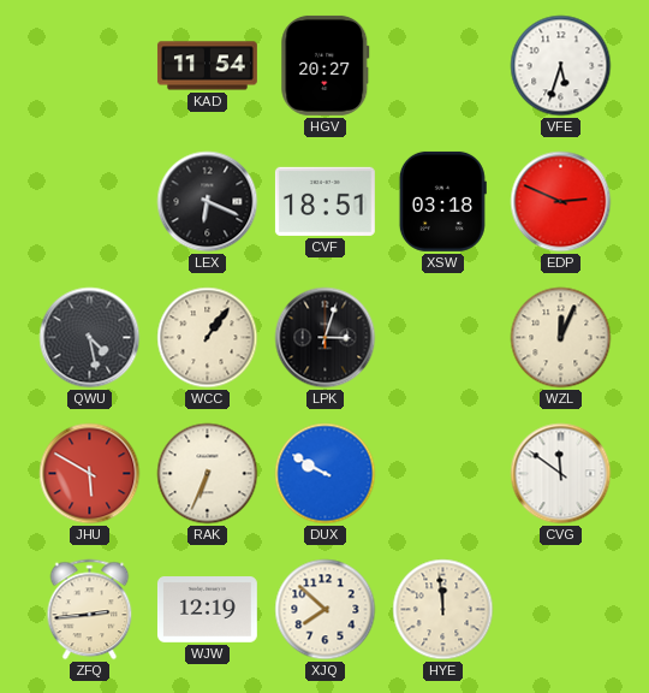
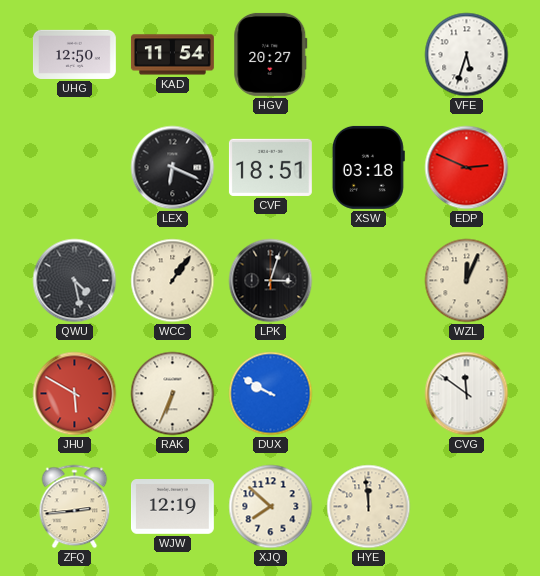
UHG: none -> 12:50 (74, 54)
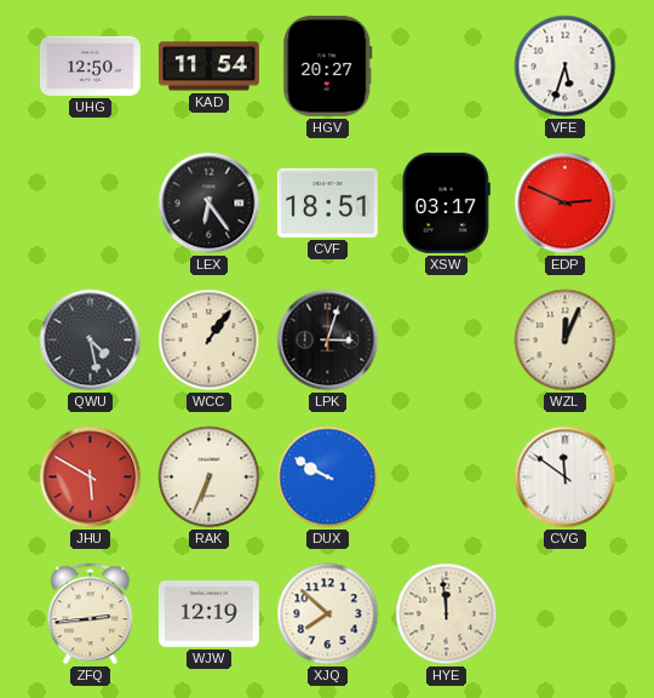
LEX: 6:19 -> 6:24 (210, 204)
XSW: 03:18 -> 03:17 (446, 202)
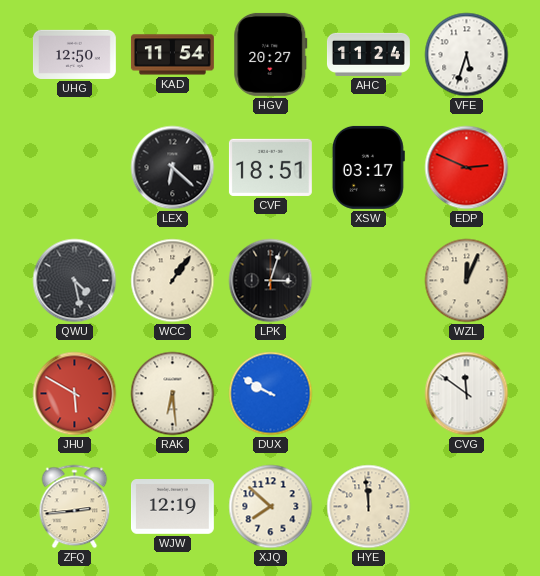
AHC: none -> 11:24 (368, 54)
LEX: 6:24 -> 6:22 (173, 168)
RAK: 6:34 -> 6:29 (173, 394)
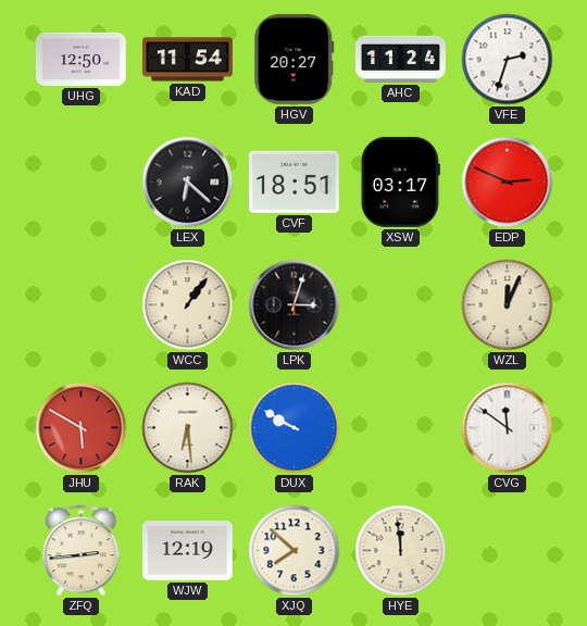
VFE: 5:33 -> 2:33 (508, 60)
QWU: 4:28 -> none (75, 281)
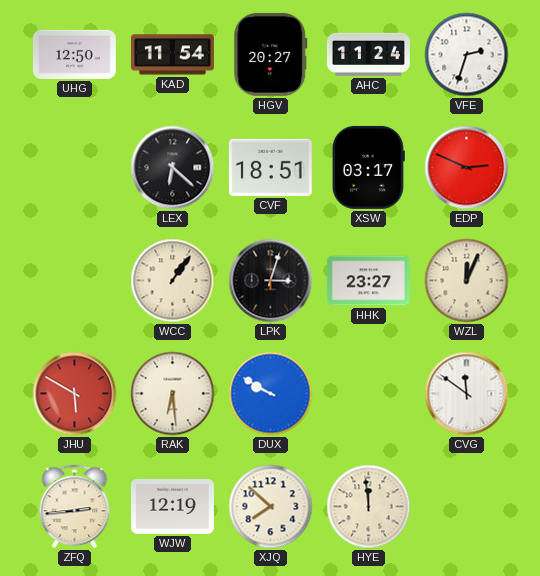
HHK: none -> 23:27 (368, 281)
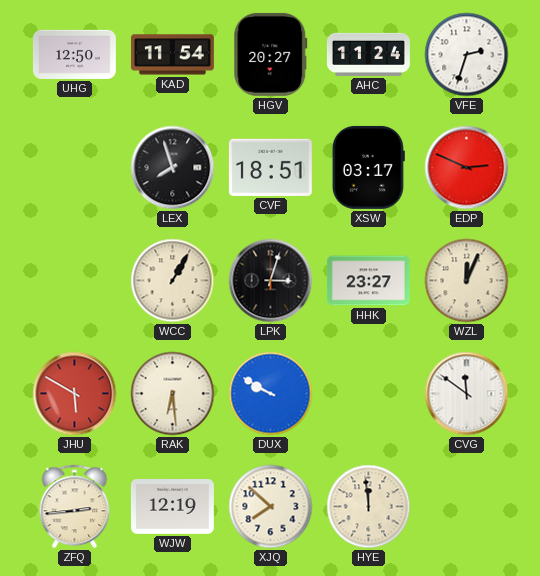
LEX: 6:22 -> 7:57 (173, 168)
WCC: 1:06 -> 1:05 (173, 281)
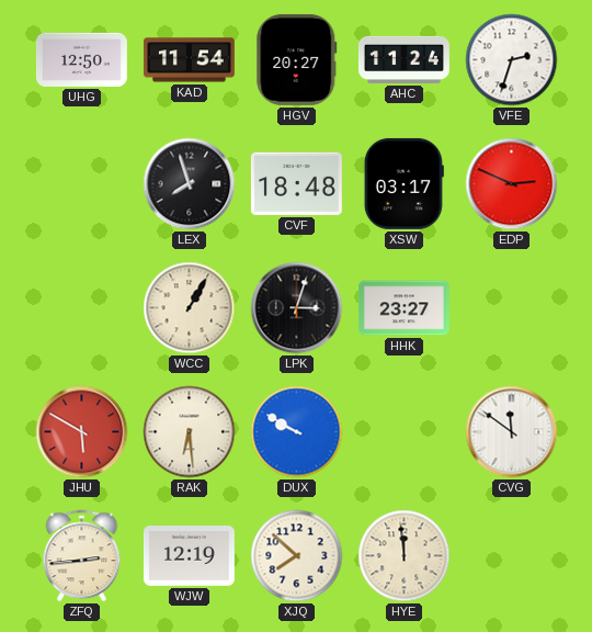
CVF: 18:51 -> 18:48 (296, 183)
WZL: 12:04 -> none (467, 281)
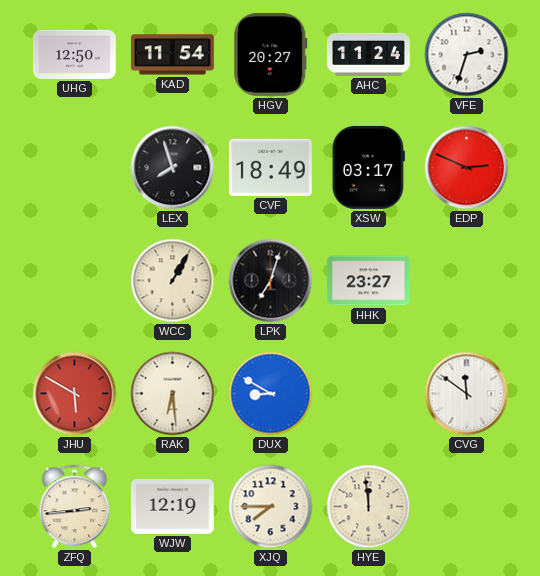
CVF: 18:48 -> 18:49 (270, 167)
LPK: 3:03 -> 7:03 (271, 281)
DUX: 9:50 -> 8:50 (271, 394)
XJQ: 7:52 -> 7:45 (271, 507)
